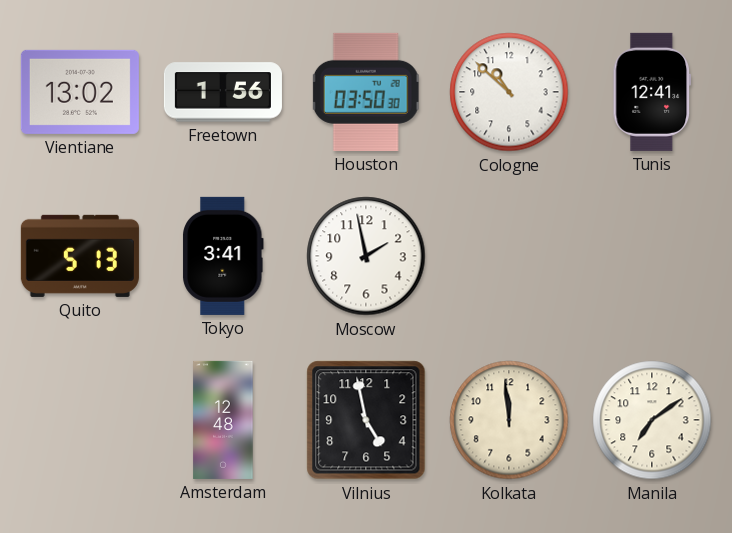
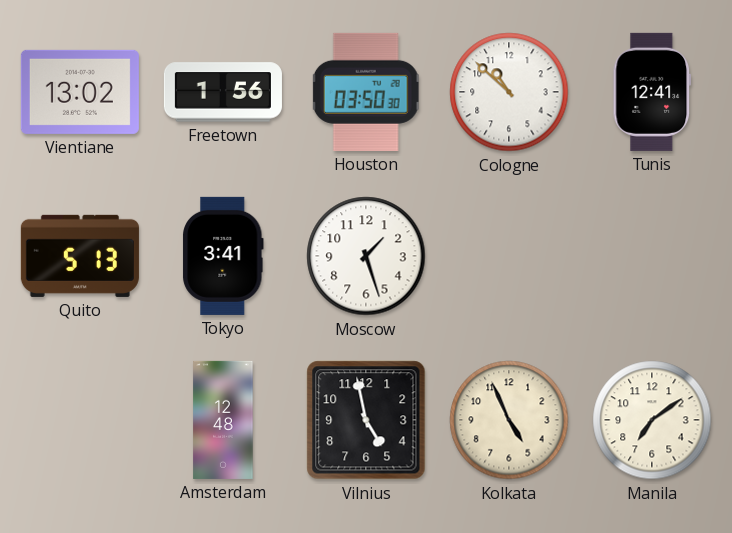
Moscow: 1:58 -> 1:27 (366, 256)
Kolkata: 11:59 -> 4:56 (509, 420)
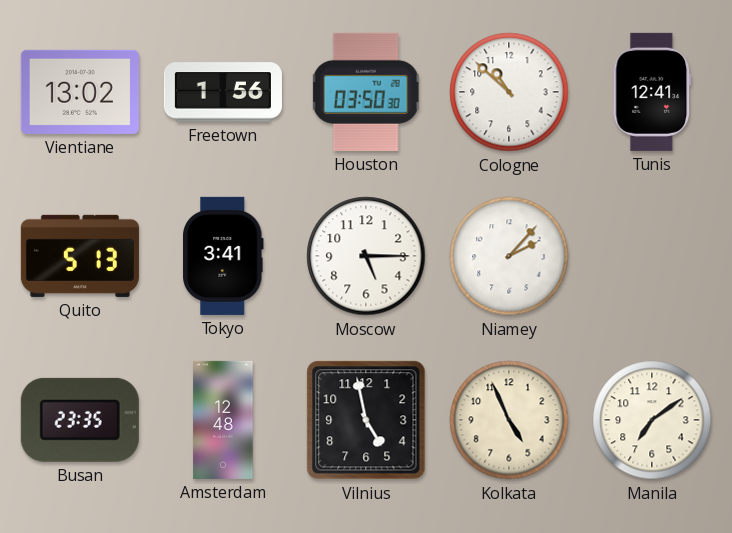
Moscow: 1:27 -> 5:15 (366, 256)
Niamey: none -> 2:07 (509, 256)
Busan: none -> 23:35 (80, 420)
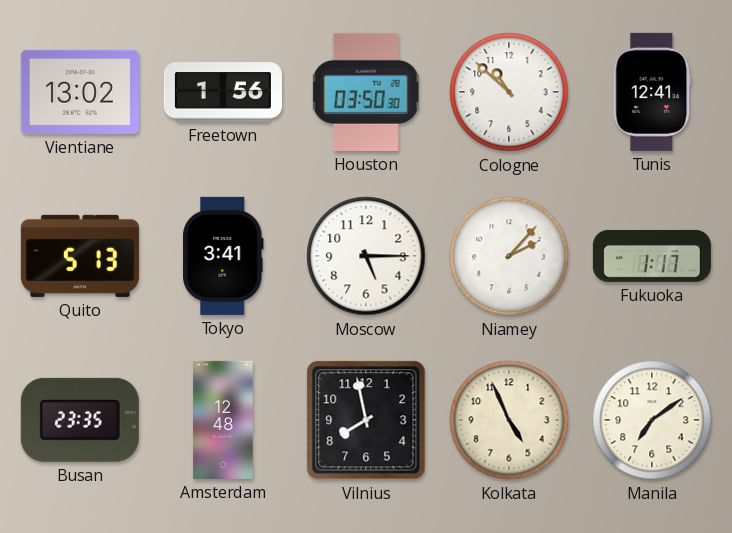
Fukuoka: none -> 1:17 (652, 256)
Vilnius: 4:58 -> 7:58 (366, 420)
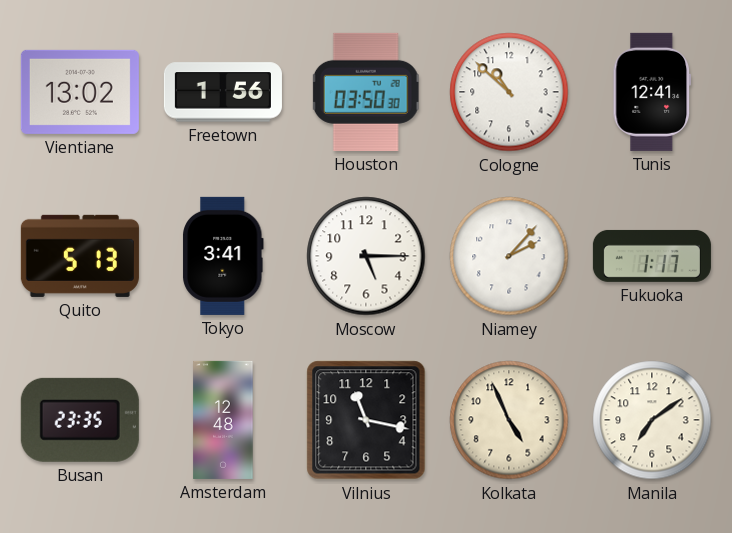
Vilnius: 7:58 -> 11:17 (366, 420)
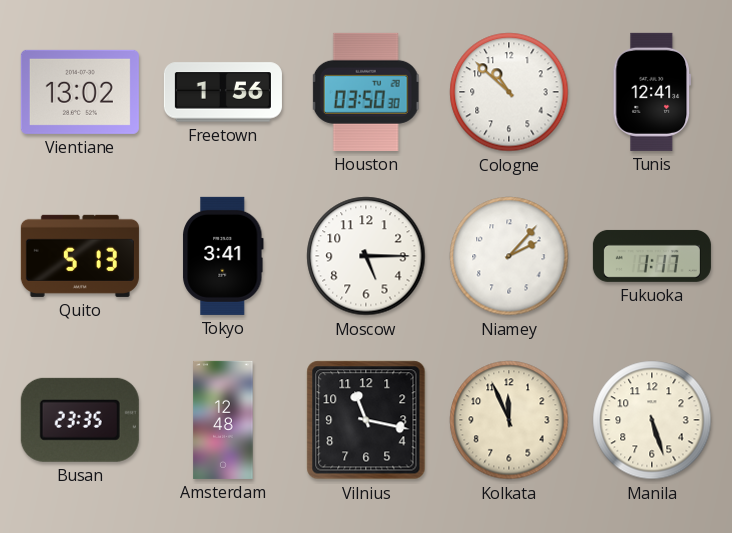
Kolkata: 4:56 -> 11:56 (509, 420)
Manila: 7:09 -> 5:27 (652, 420)
